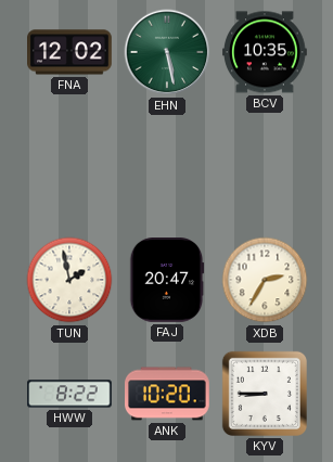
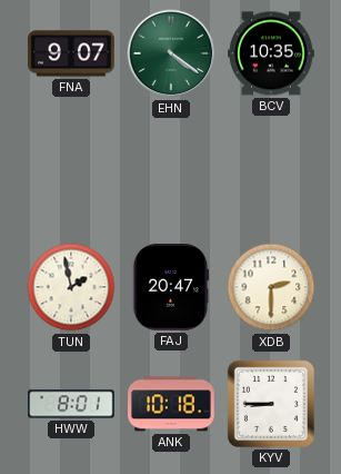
FNA: 12:02 -> 9:07 (72, 53)
EHN: 5:28 -> 4:21 (171, 53)
XDB: 2:35 -> 2:30 (271, 287)
HWW: 8:22 -> 8:01 (72, 404)
ANK: 10:20 -> 10:18 (172, 404)
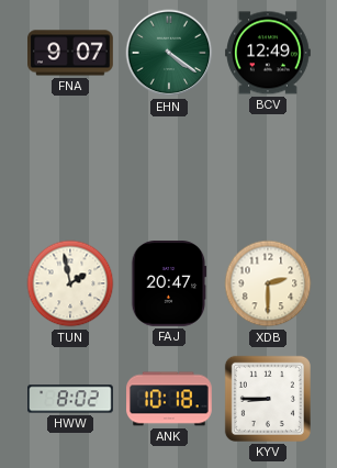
BCV: 10:35 -> 12:49 (269, 53)
HWW: 8:01 -> 8:02 (71, 399)
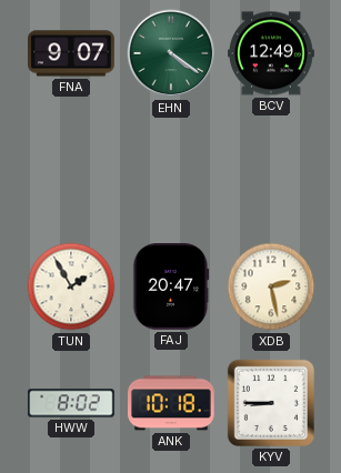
TUN: 1:58 -> 1:55 (71, 286)
XDB: 2:30 -> 2:28 (271, 286)
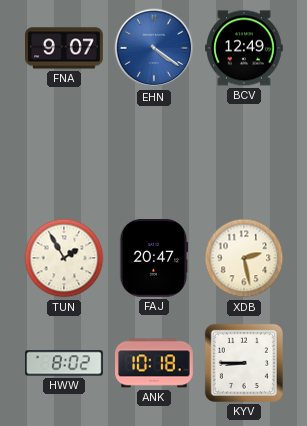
EHN dial: green -> blue (154, 48)
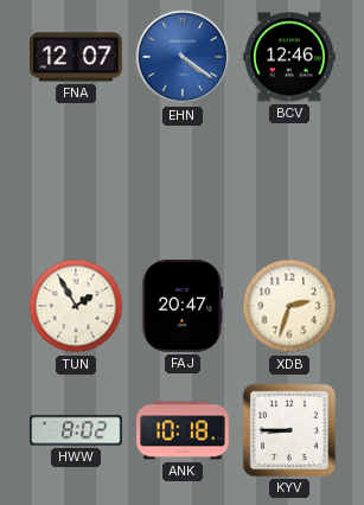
FNA: 9:07 -> 12:07 (77, 57)
BCV: 12:49 -> 12:46 (290, 57)
XDB: 2:28 -> 2:33 (289, 306)
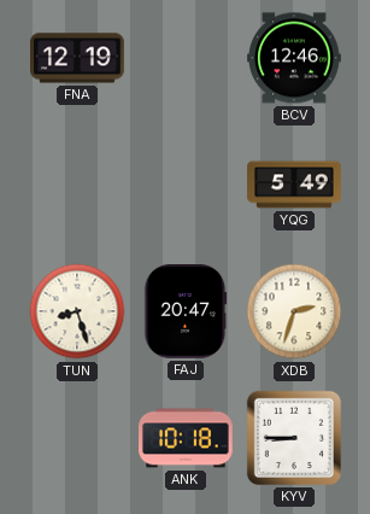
FNA: 12:07 -> 12:19 (78, 58)
EHN: 4:21 -> none (183, 57)
YQG: none -> 5:49 (294, 185)
TUN: 1:55 -> 8:27 (77, 311)
HWW: 8:02 -> none (77, 430)
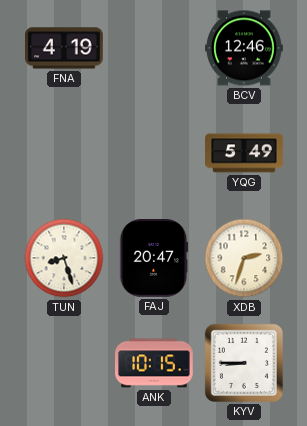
FNA: 12:19 -> 4:19 (65, 48)
ANK: 10:18 -> 10:15 (155, 363)
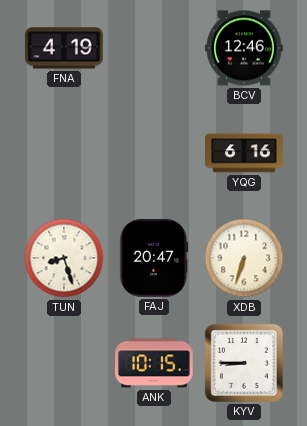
YQG: 5:49 -> 6:16 (244, 153)
XDB: 2:33 -> 6:33 (244, 258)
